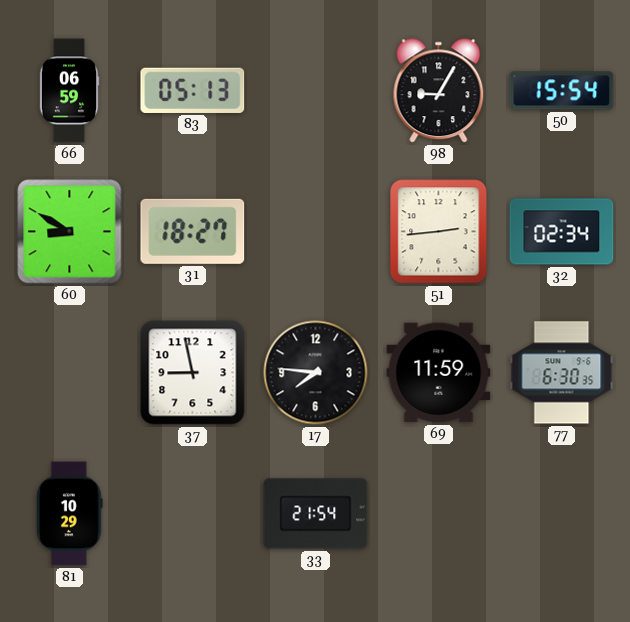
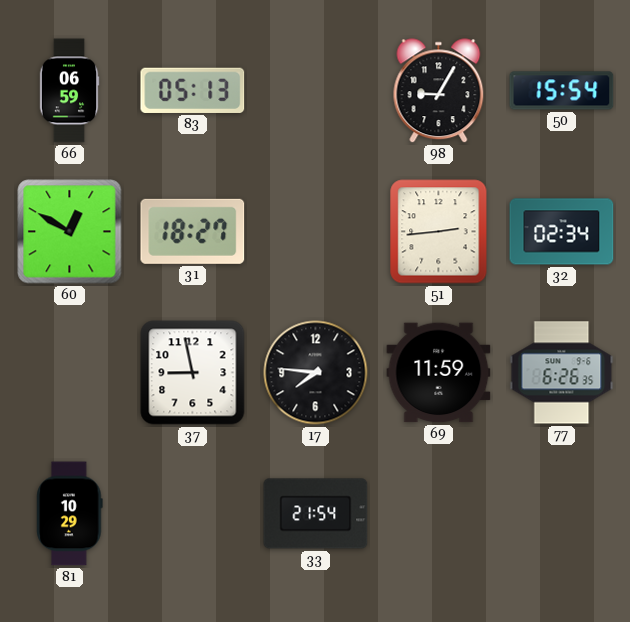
60: 8:50 -> 12:50 (70, 232)
77: 6:30 -> 6:26 (562, 373)
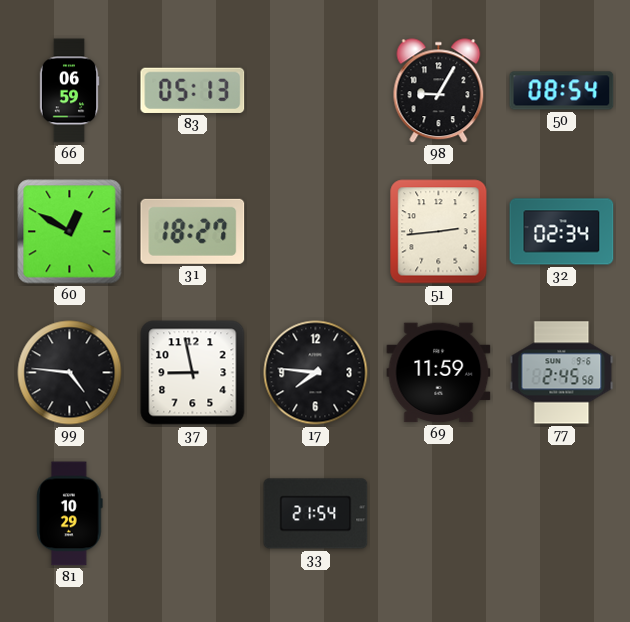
50: 15:54 -> 08:54 (562, 91)
99: none -> 4:46 (70, 373)
77: 6:26 -> 2:45 (562, 373)
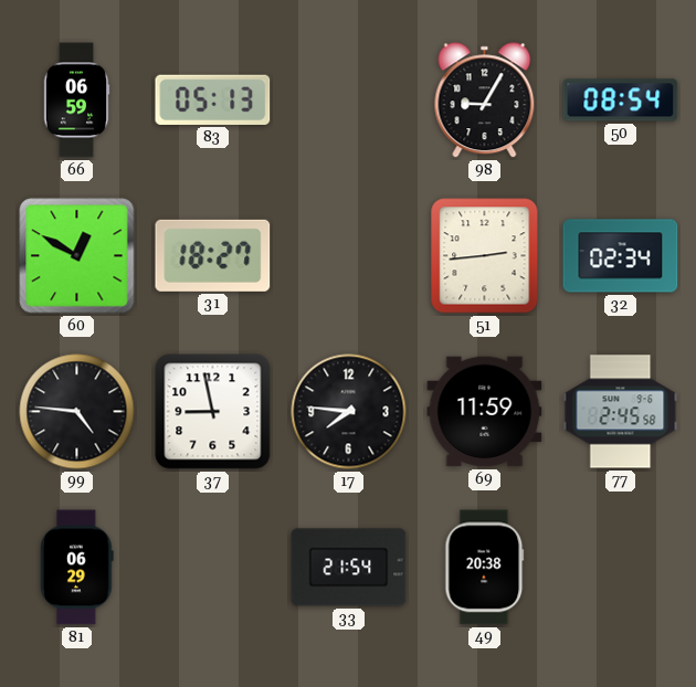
81: 10:29 -> 06:29 (77, 568)
49: none -> 20:38 (485, 568)
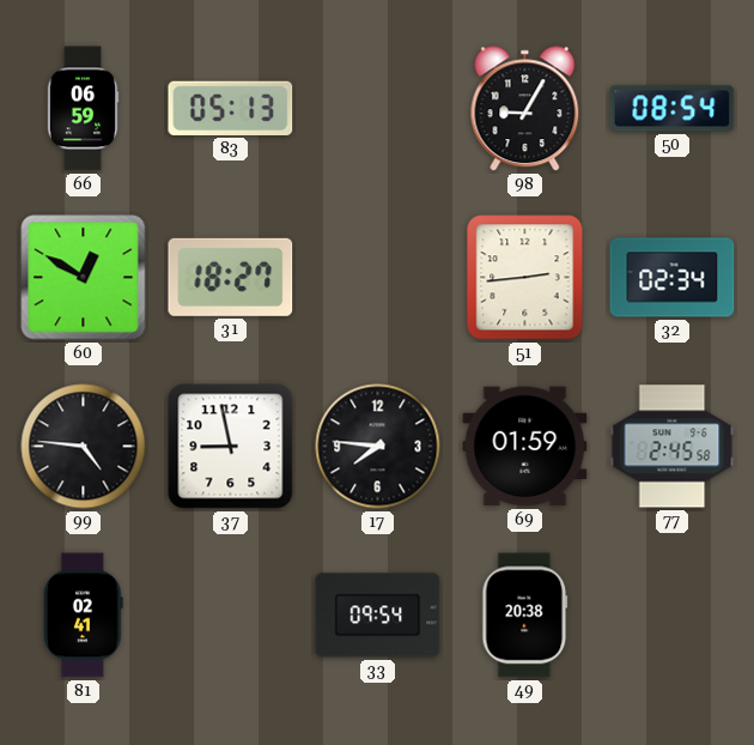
69: 11:59 -> 01:59 (525, 447)
81: 06:29 -> 02:41 (84, 616)
33: 21:54 -> 09:54 (378, 616)
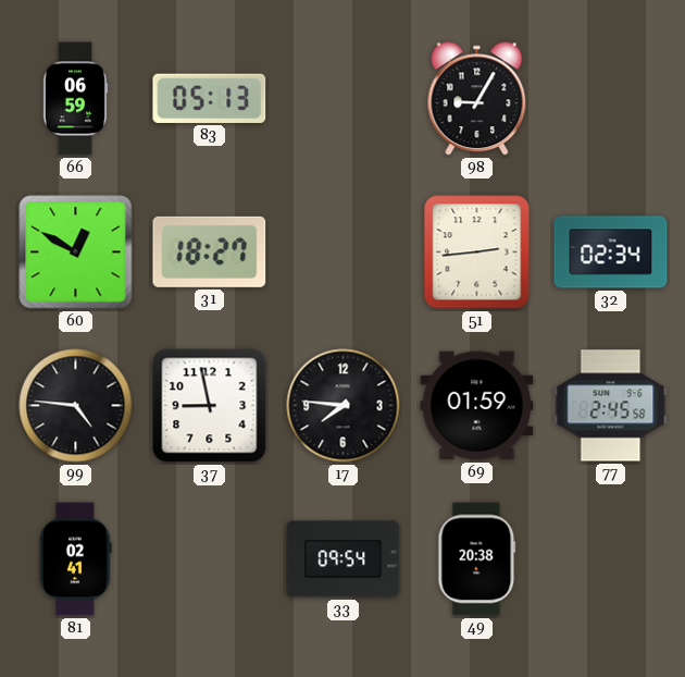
50: 08:54 -> none (673, 109)
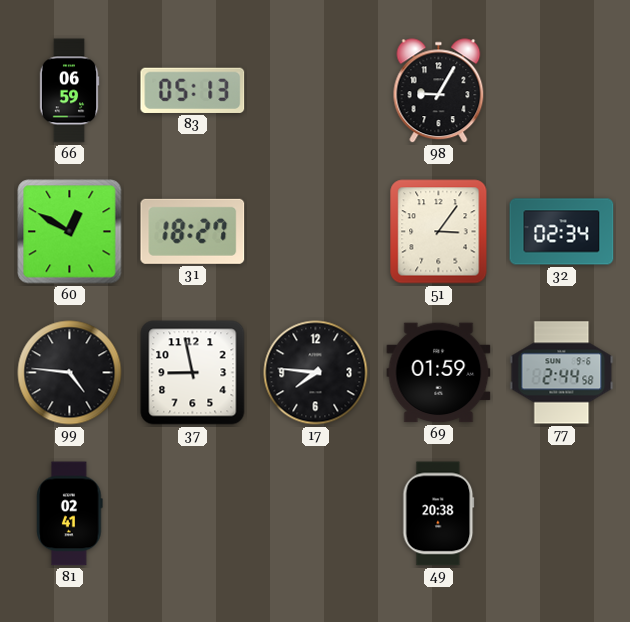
51: 2:44 -> 3:06 (439, 232)
77: 2:45 -> 2:44 (562, 373)
33: 09:54 -> none (344, 559)
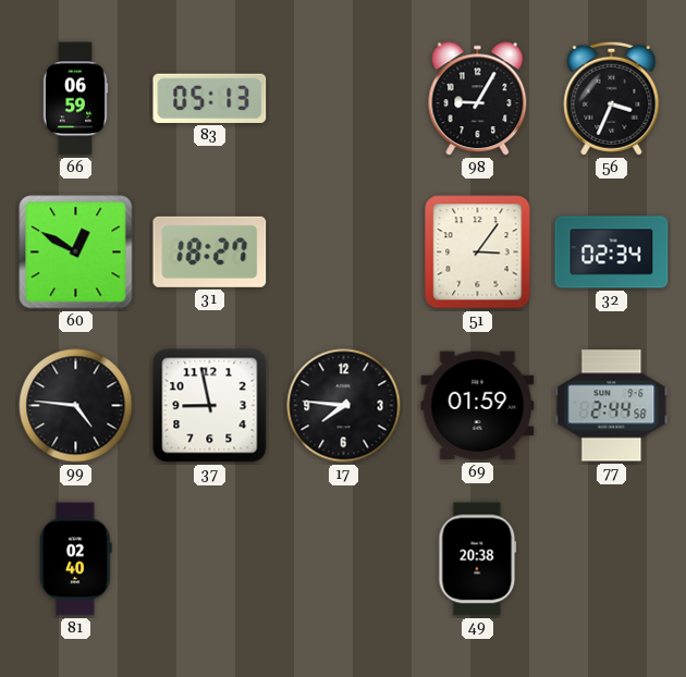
56: none -> 3:34 (612, 98)
81: 02:41 -> 02:40 (76, 559)
